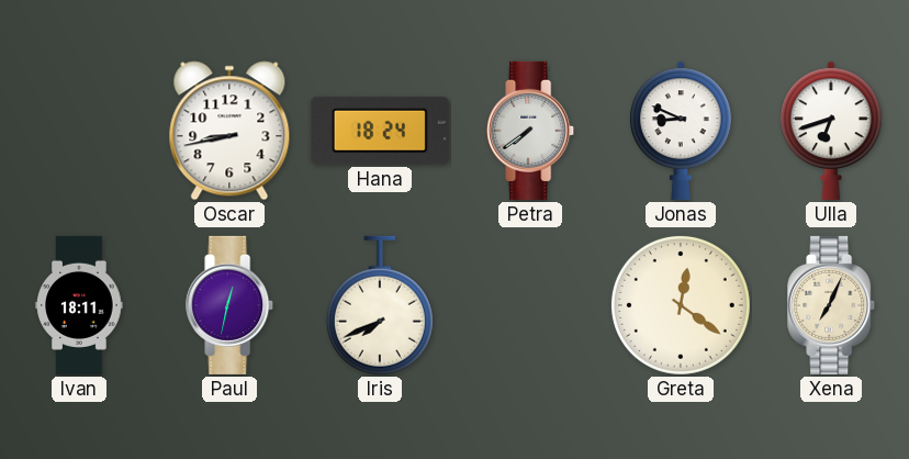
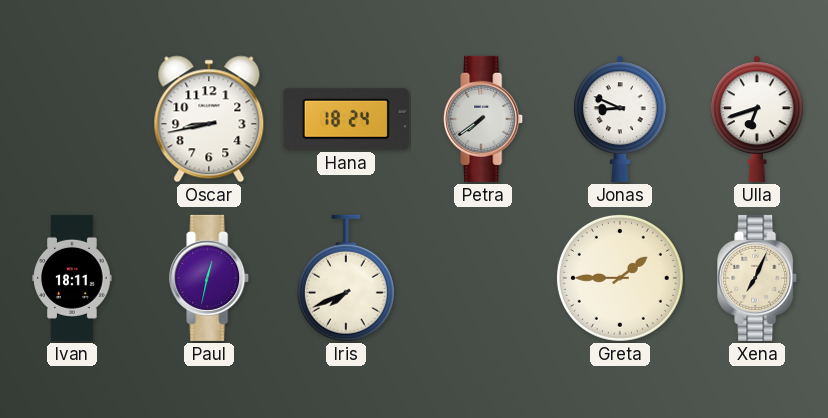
Greta: 12:21 -> 1:45 (620, 278)
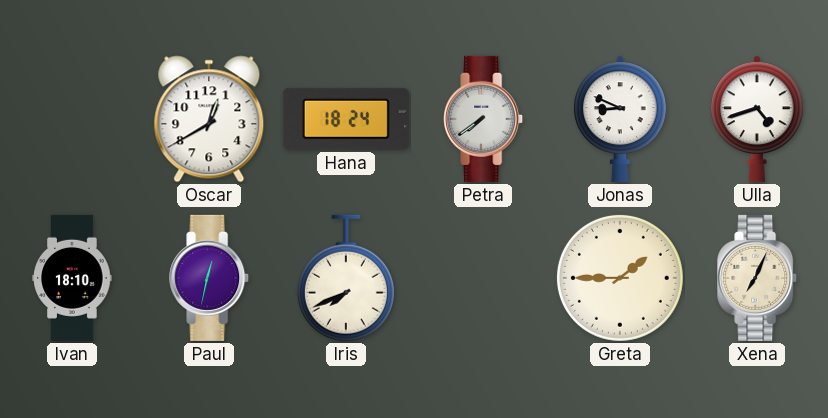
Oscar: 8:43 -> 12:40 (209, 119)
Ulla: 6:42 -> 4:42 (757, 119)
Ivan: 18:11 -> 18:10 (72, 278)
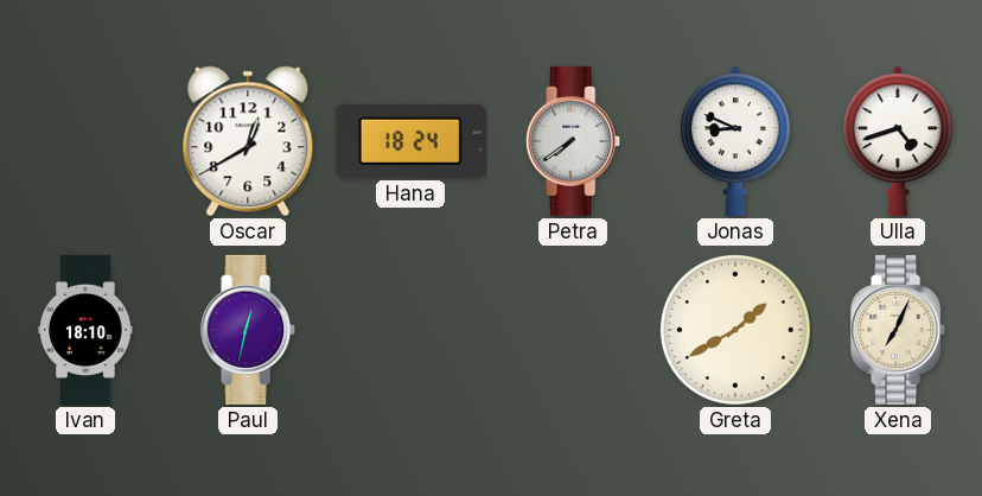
Iris: 7:41 -> none (346, 278)
Greta: 1:45 -> 1:40 (735, 330)
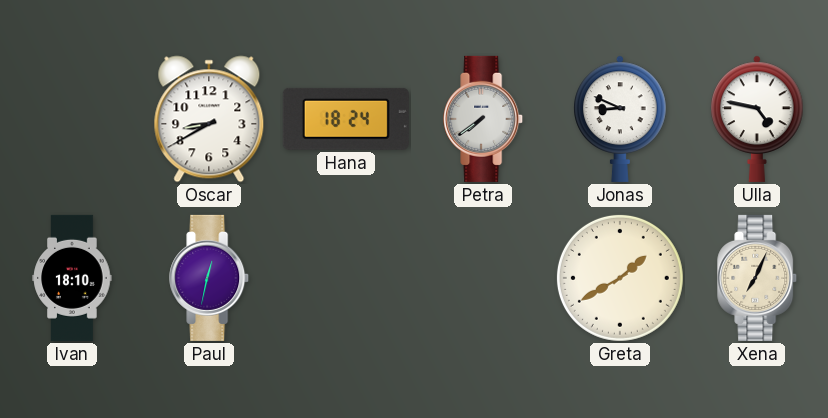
Oscar: 12:40 -> 8:40 (209, 119)
Ulla: 4:42 -> 4:47 (757, 119)
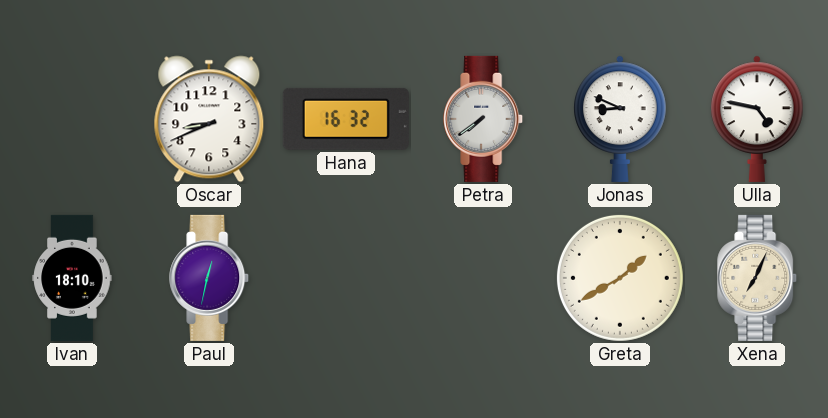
Oscar: 8:40 -> 8:41 (209, 119)
Hana: 18:24 -> 16:32 (346, 119)
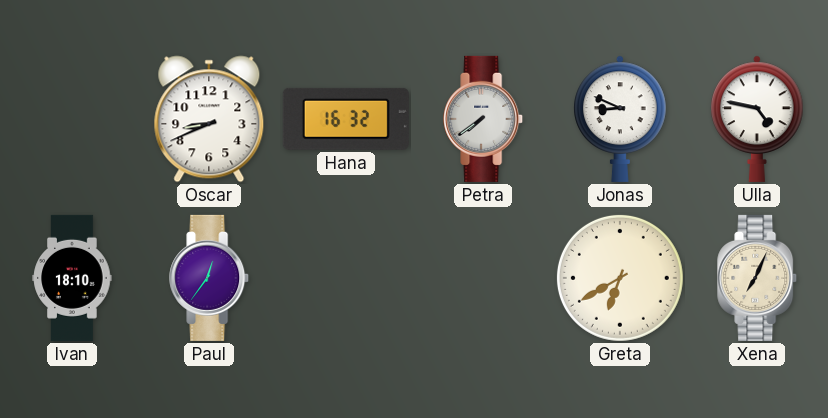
Paul: 12:32 -> 12:36 (210, 278)
Greta: 1:40 -> 6:40 (620, 278)
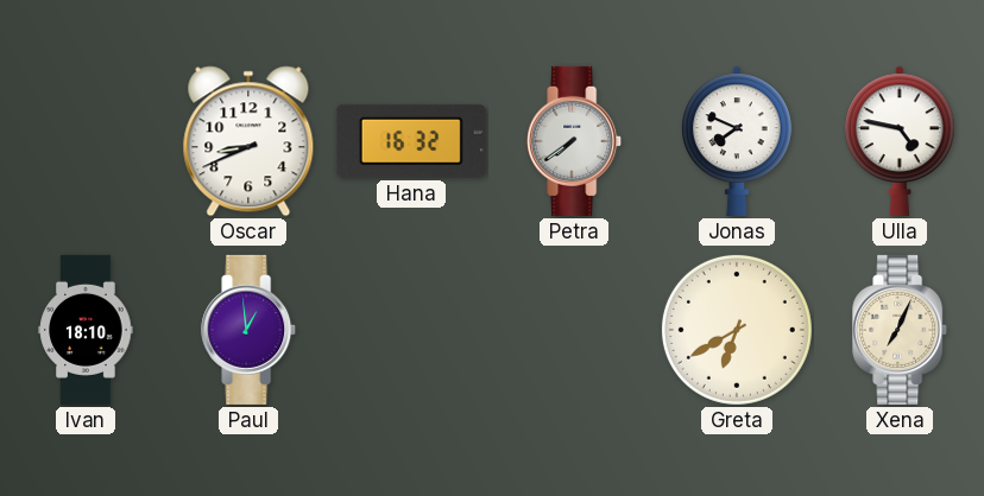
Jonas: 8:49 -> 7:49 (737, 141)
Paul: 12:36 -> 12:59 (250, 330)
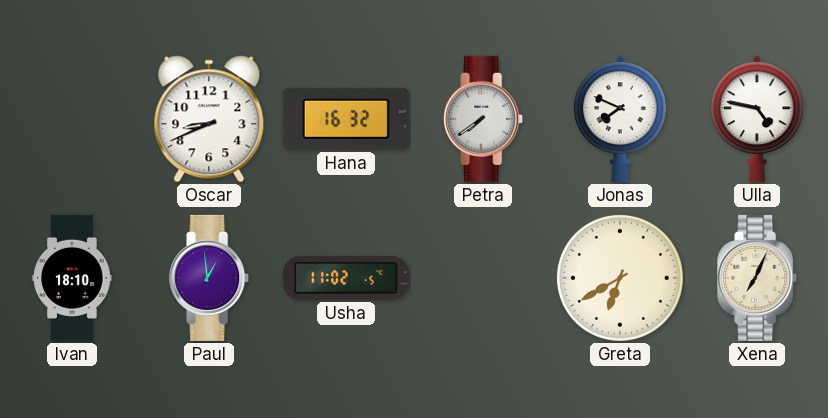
Usha: none -> 11:02 (346, 279)
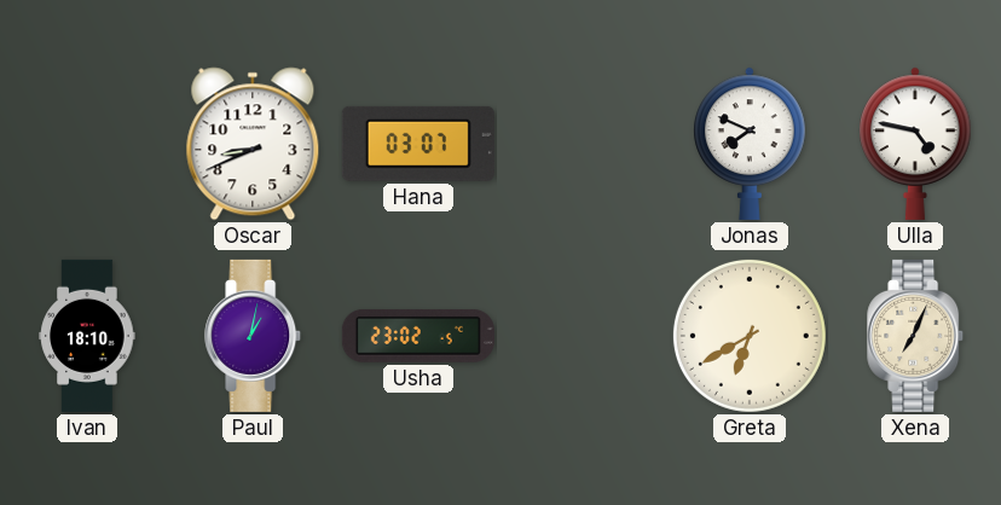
Hana: 16:32 -> 03:07 (418, 144)
Petra: 7:39 -> none (484, 119)
Paul: 12:59 -> 1:02 (254, 336)
Usha: 11:02 -> 23:02 (418, 337)
